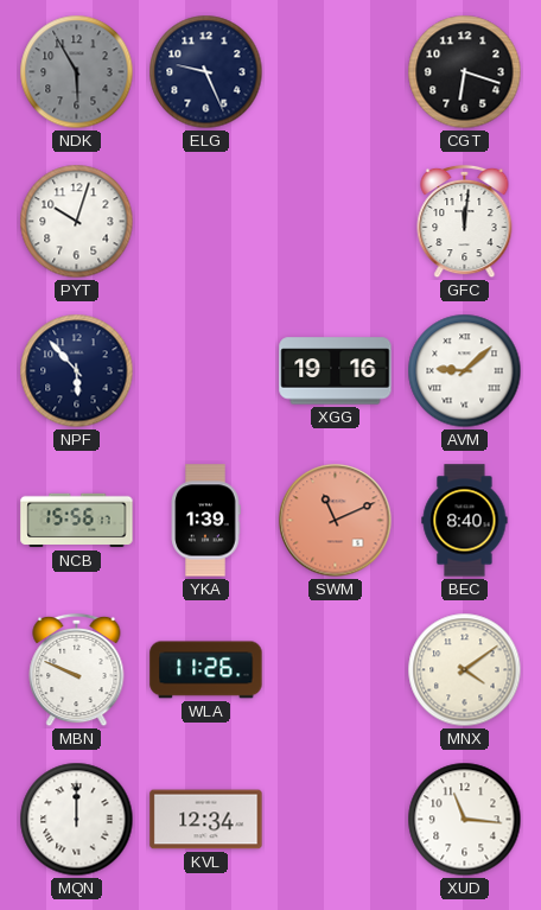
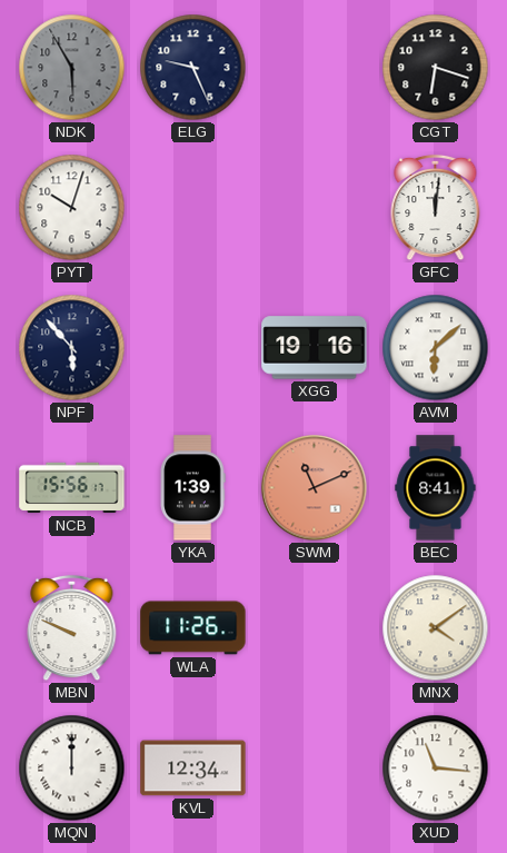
AVM: 9:08 -> 6:08 (436, 348)
BEC: 8:40 -> 8:41 (436, 488)
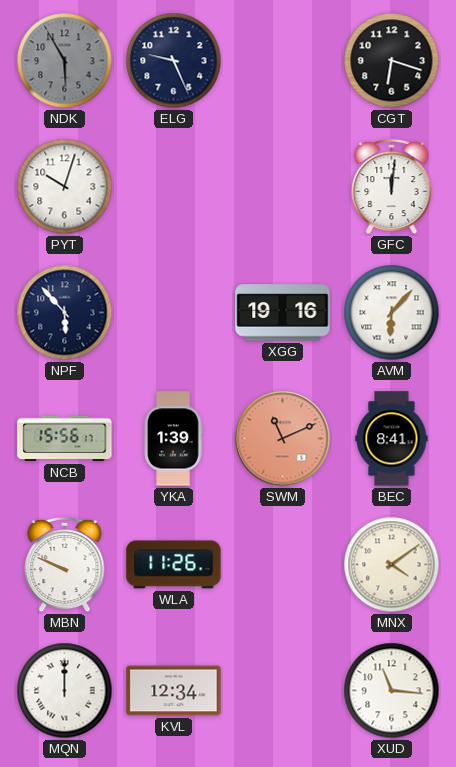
AVM: 6:08 -> 6:07 (392, 313)
